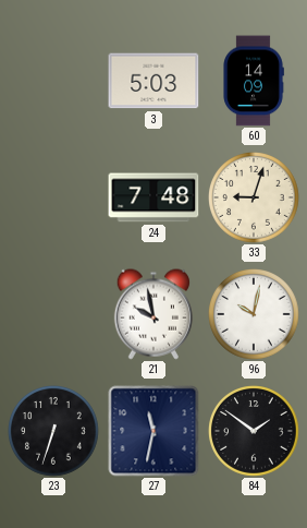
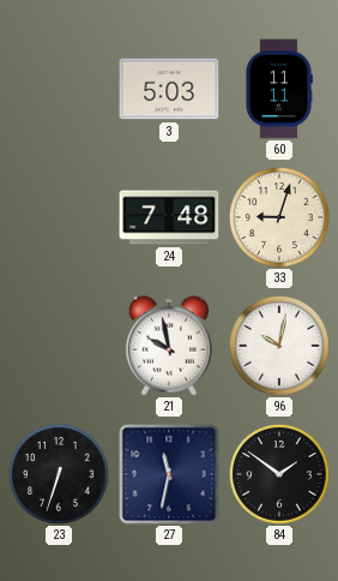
60: 14:09 -> 11:11 (279, 89)
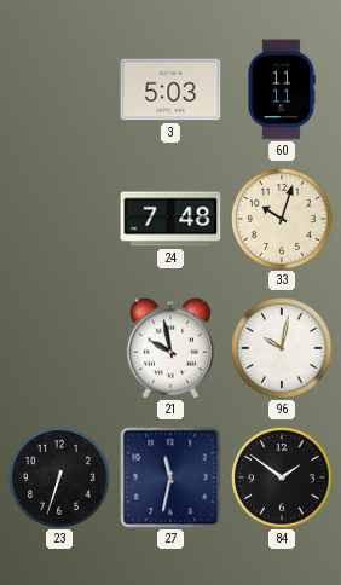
33: 9:03 -> 10:03 (283, 220)
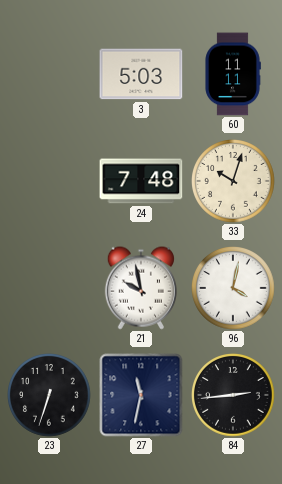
96: 10:02 -> 4:02 (234, 289)
84: 1:51 -> 2:44 (234, 396)
